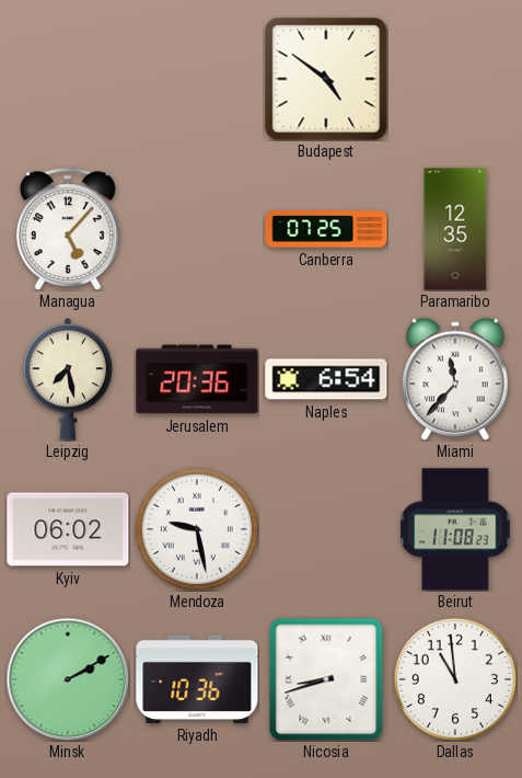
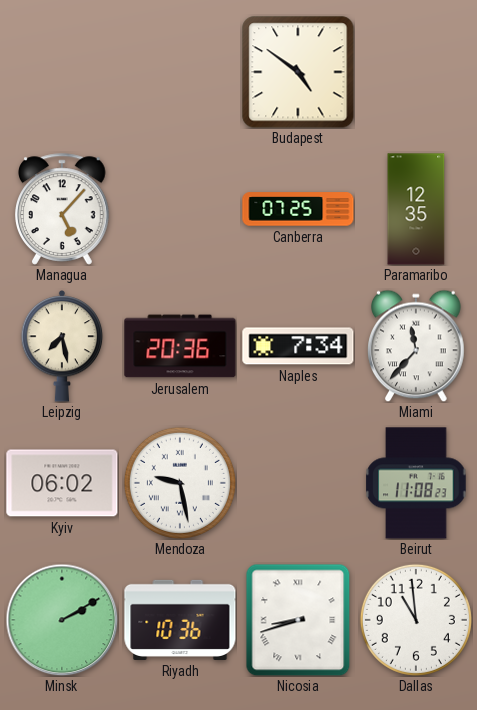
Naples: 6:54 -> 7:34 (298, 346)
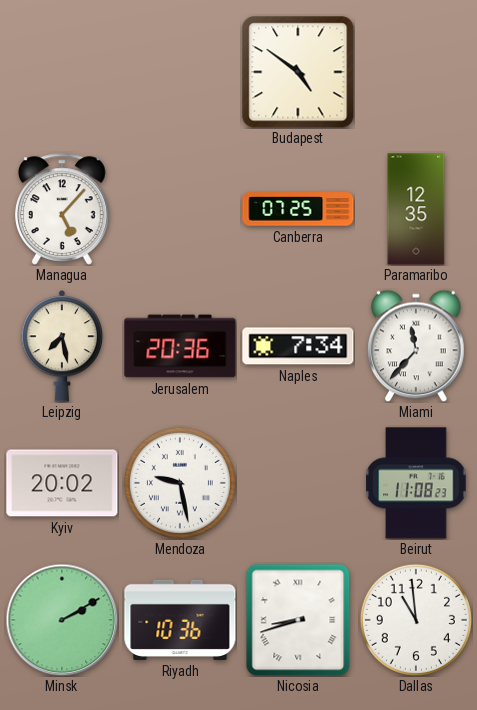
Kyiv: 06:02 -> 20:02 (62, 483)
